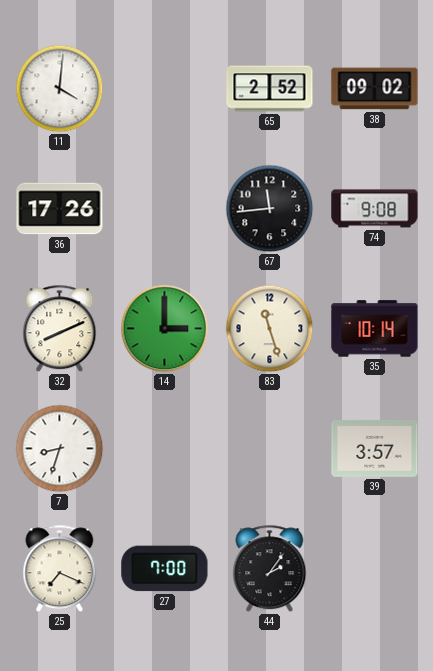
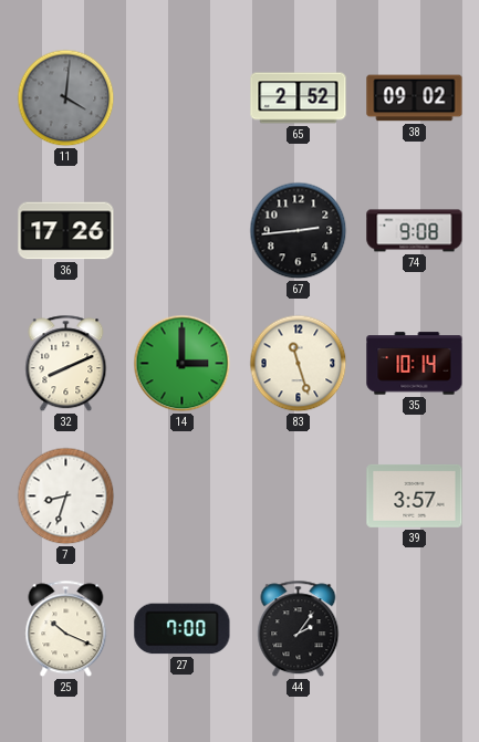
11 dial: white -> grey (66, 98)
67: 11:44 -> 2:44 (299, 231)
25: 7:19 -> 10:19 (66, 629)
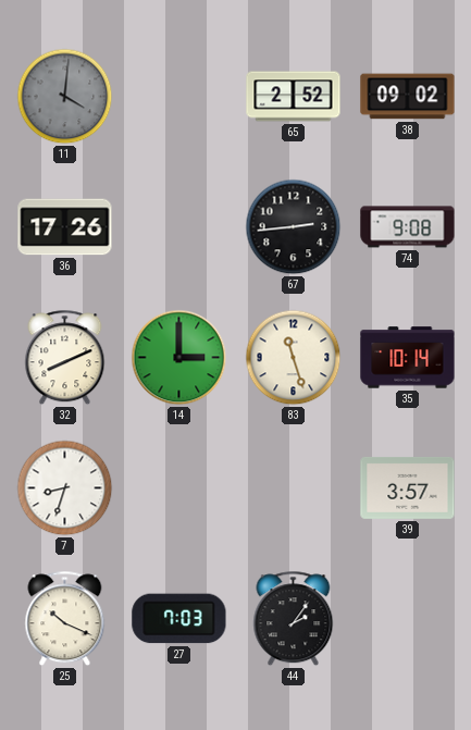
27: 7:00 -> 7:03 (179, 619)
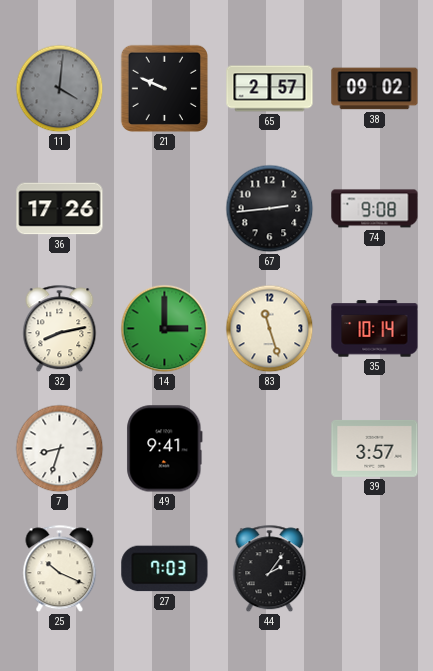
21: none -> 9:49 (164, 88)
65: 2:52 -> 2:57 (270, 89)
32: 8:11 -> 8:13 (60, 329)
49: none -> 9:41 (165, 449)
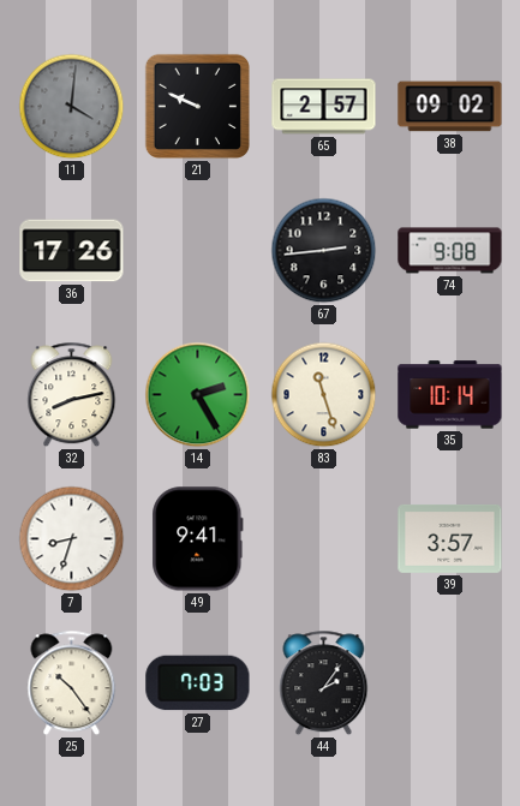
14: 3:00 -> 2:25 (198, 395)
25: 10:19 -> 10:24 (72, 683)
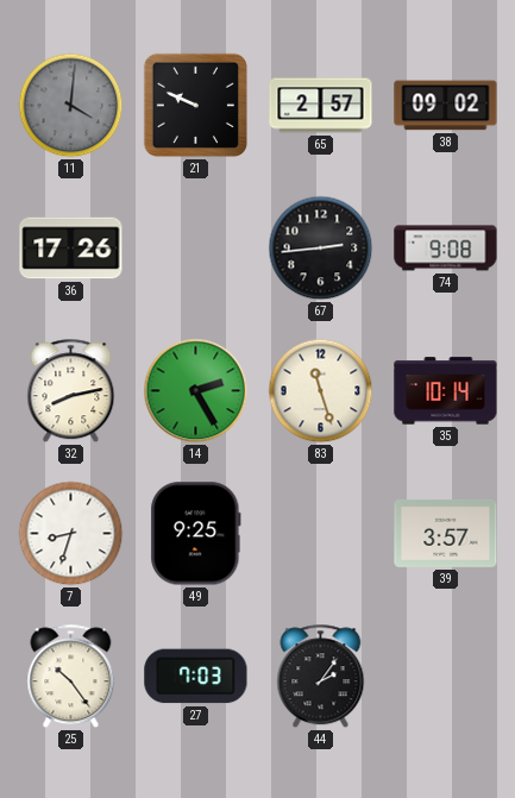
49: 9:41 -> 9:25 (196, 534)
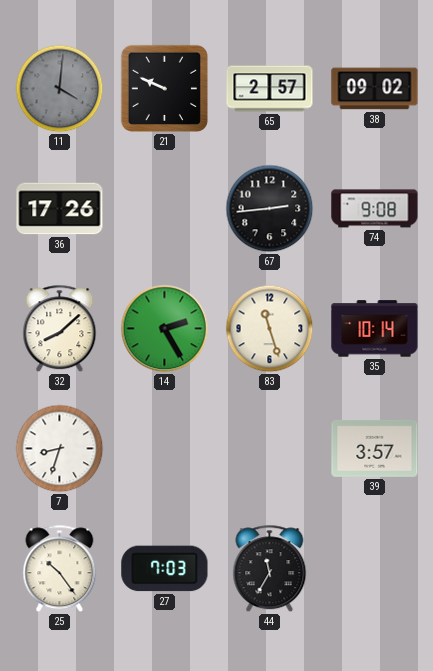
32: 8:13 -> 8:08 (60, 329)
49: 9:25 -> none (196, 534)
44: 2:06 -> 11:35 (270, 569)
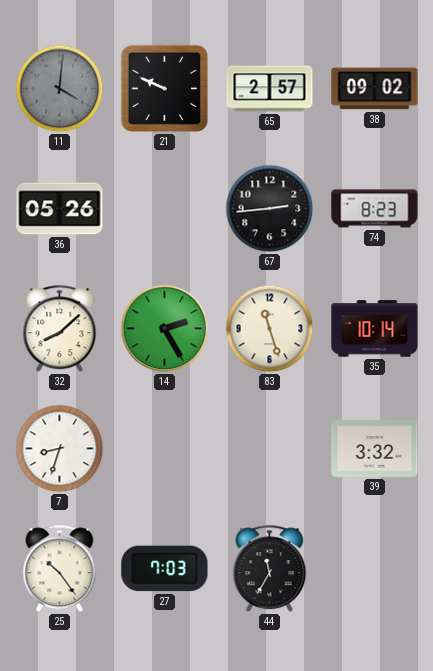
36: 17:26 -> 05:26 (60, 209)
74: 9:08 -> 8:23 (375, 209)
39: 3:57 -> 3:32 (375, 448)
